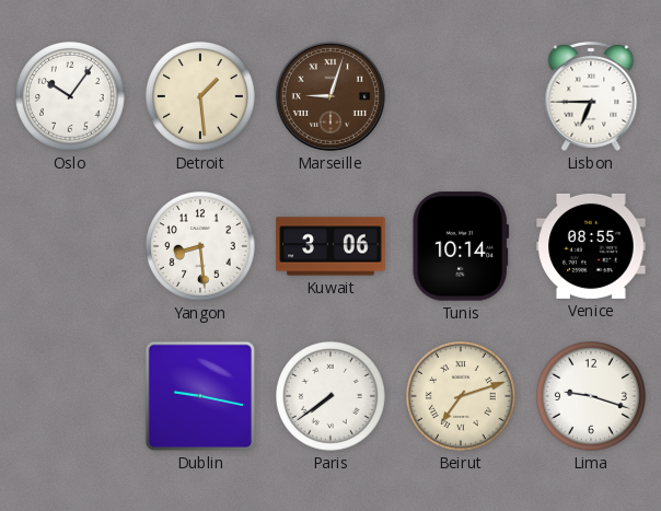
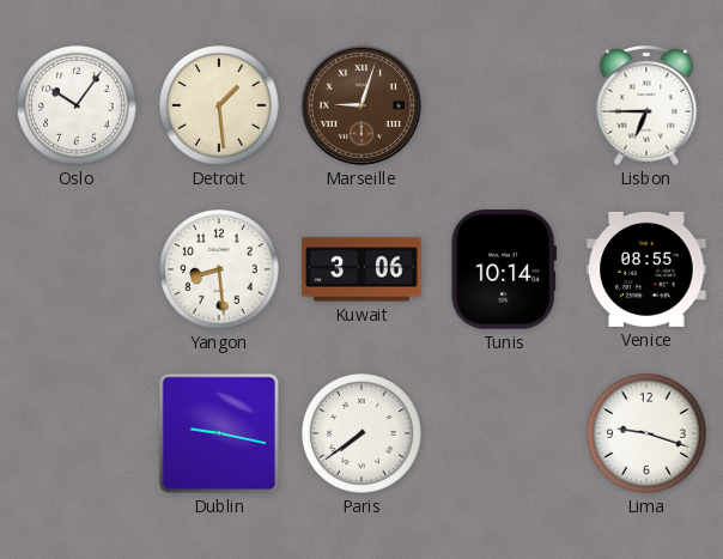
Beirut: 7:12 -> none (462, 397)
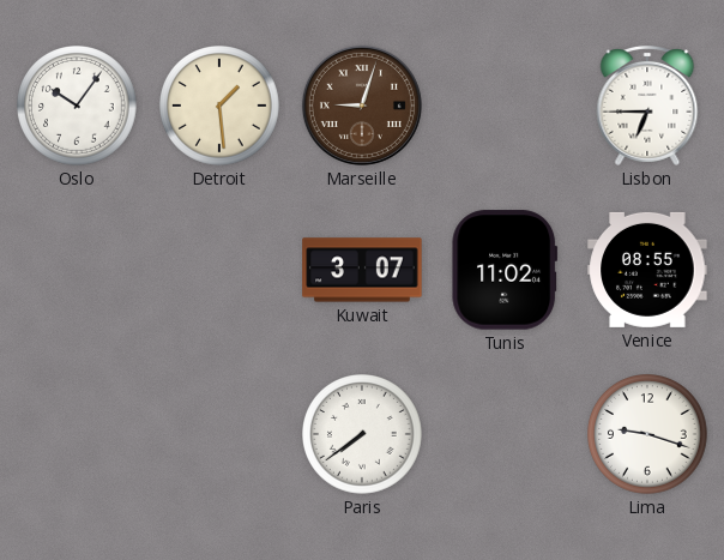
Yangon: 8:29 -> none (220, 271)
Kuwait: 3:06 -> 3:07 (362, 270)
Tunis: 10:14 -> 11:02 (505, 270)
Dublin: 9:17 -> none (219, 433)
